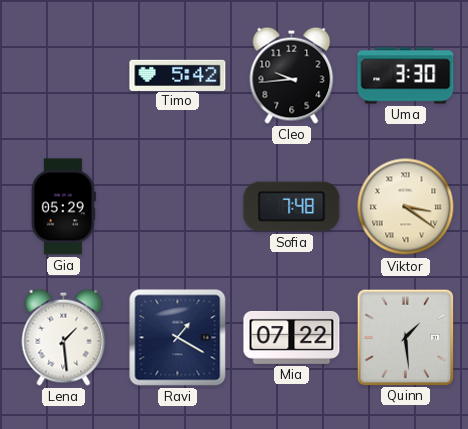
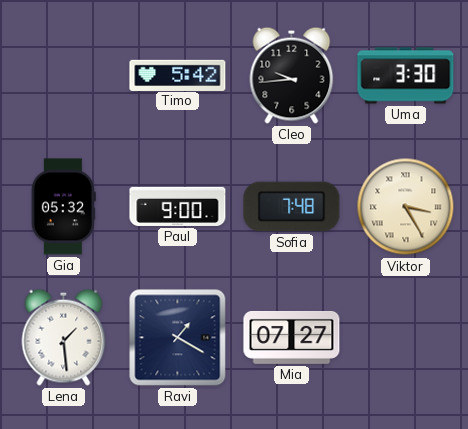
Gia: 05:29 -> 05:32 (63, 207)
Paul: none -> 9:00 (178, 206)
Viktor: 3:21 -> 3:25 (406, 207)
Mia: 07:22 -> 07:27 (292, 337)
Quinn: 1:29 -> none (405, 337)
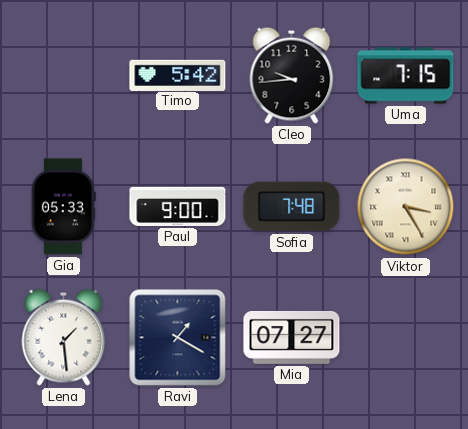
Uma: 3:30 -> 7:15 (406, 76)
Gia: 05:32 -> 05:33 (63, 207)
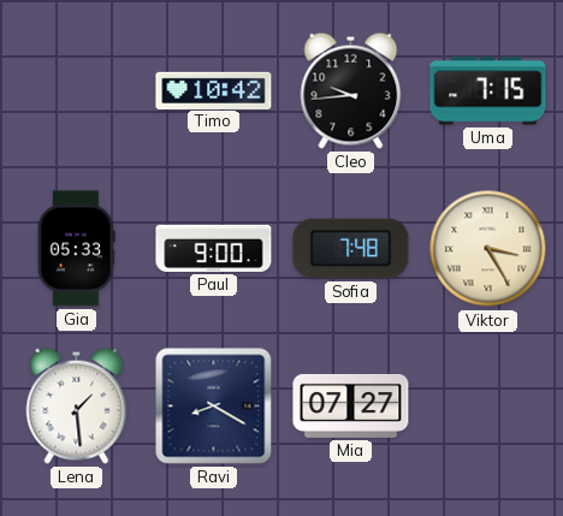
Timo: 5:42 -> 10:42 (214, 90)
Ravi: 1:20 -> 8:20 (214, 407)
